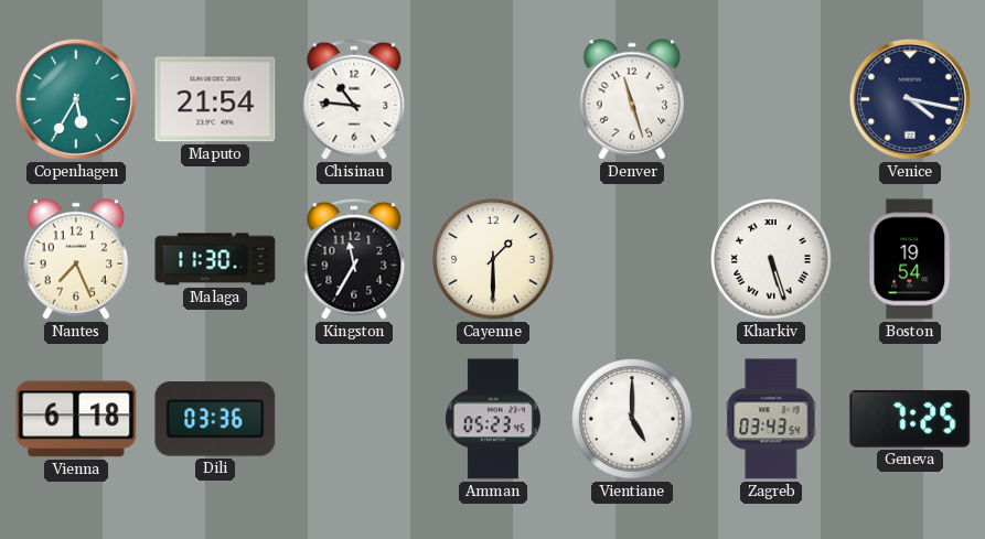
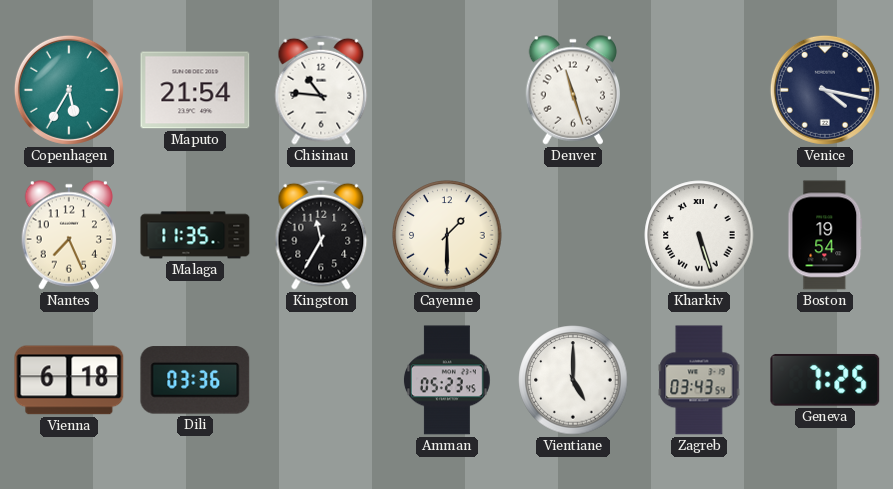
Malaga: 11:30 -> 11:35 (195, 235)
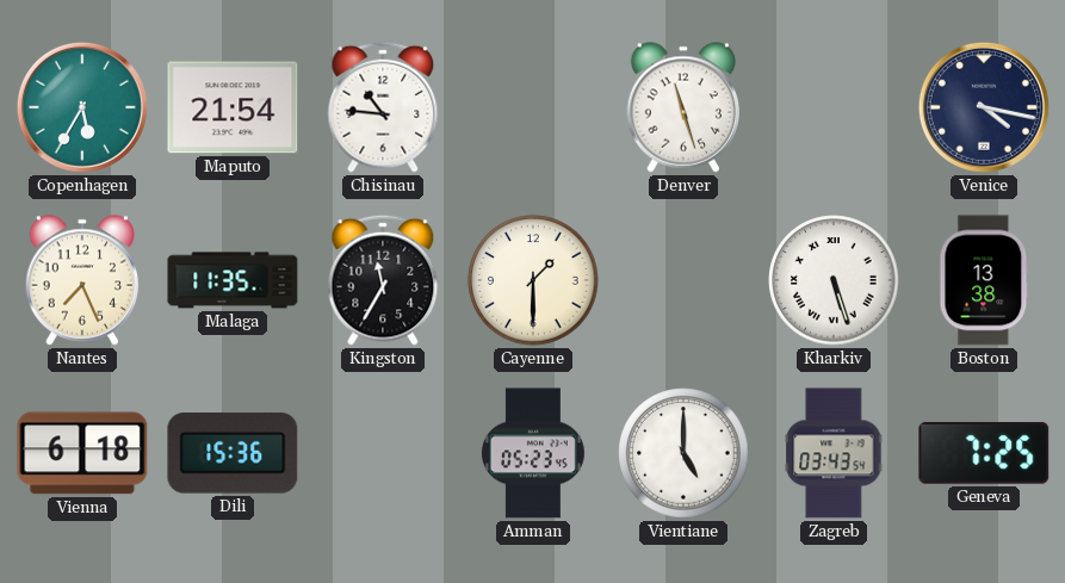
Boston: 19:54 -> 13:38 (984, 280)
Dili: 03:36 -> 15:36 (233, 453)
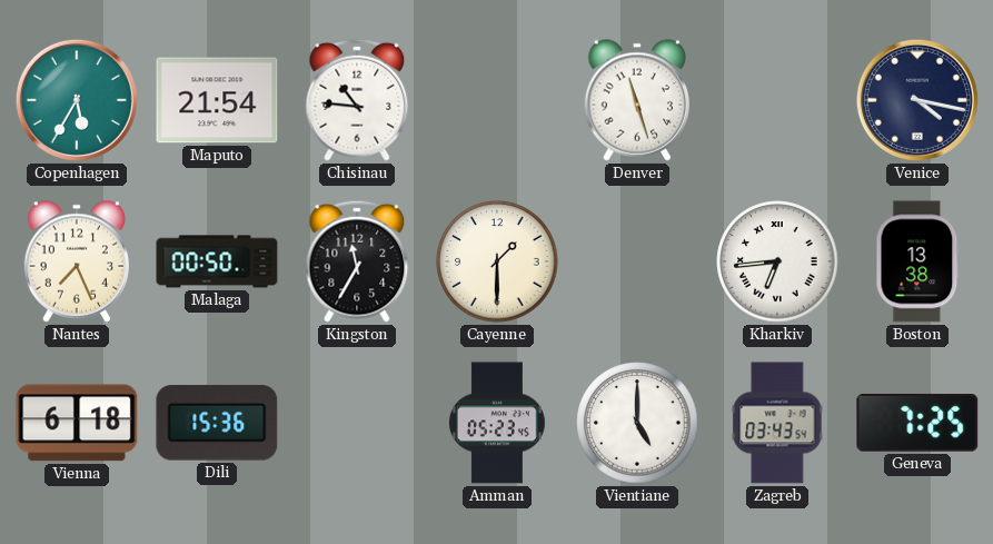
Malaga: 11:35 -> 00:50 (217, 261)
Kharkiv: 5:27 -> 6:44 (777, 261)
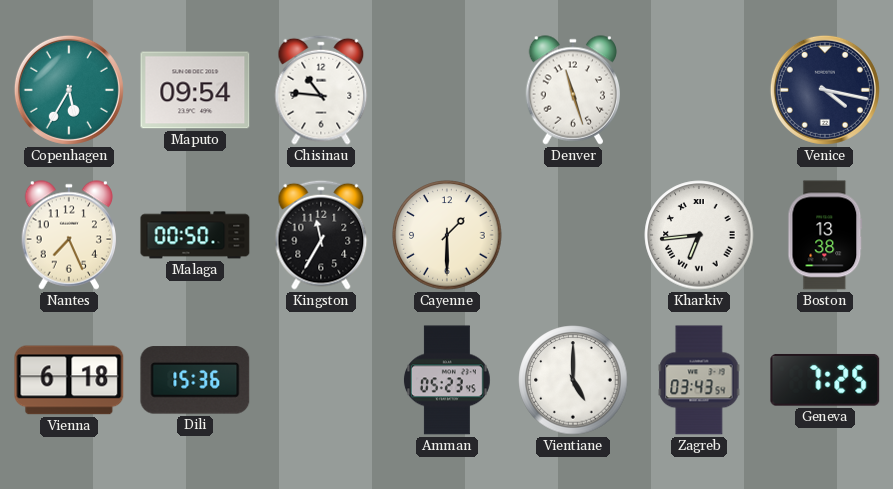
Maputo: 21:54 -> 09:54 (195, 90)
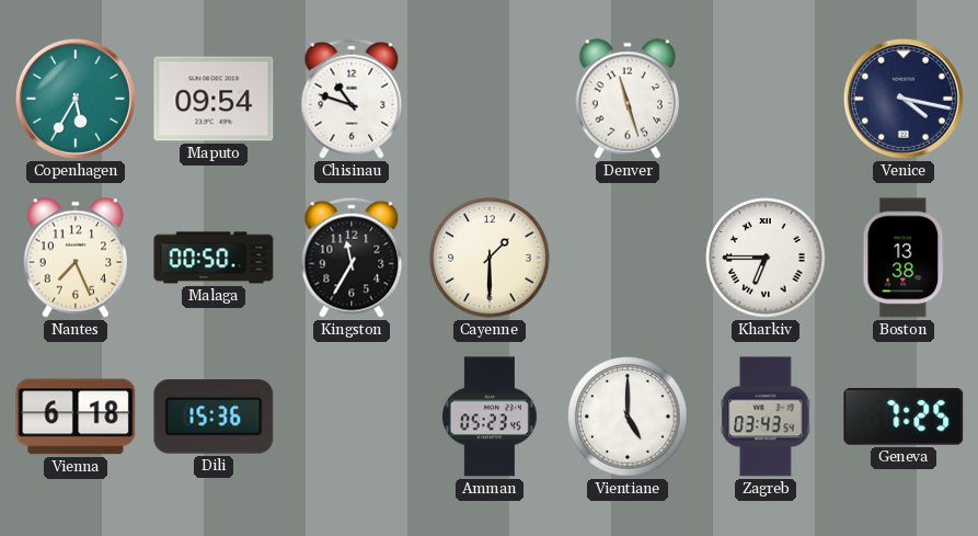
Chisinau: 10:46 -> 10:48 (352, 99)
Kharkiv: 6:44 -> 6:45 (766, 258)
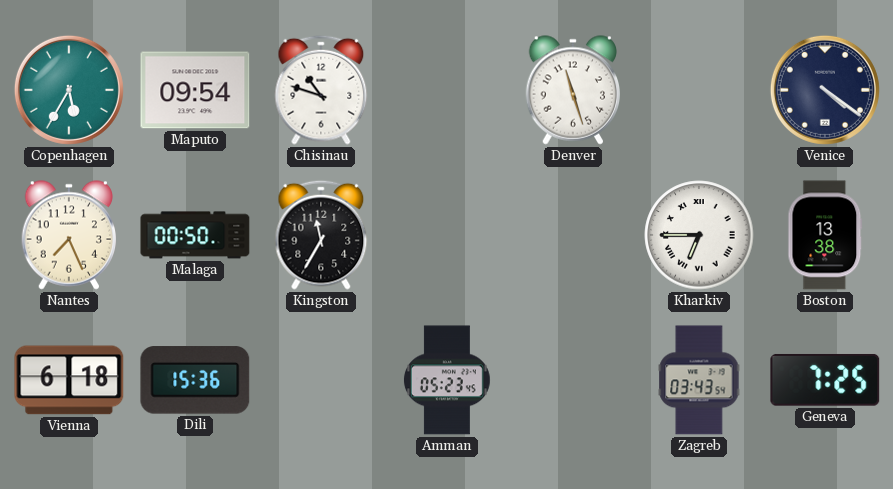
Venice: 4:17 -> 4:21 (825, 90)
Cayenne: 1:30 -> none (490, 258)
Vientiane: 5:00 -> none (628, 417)
